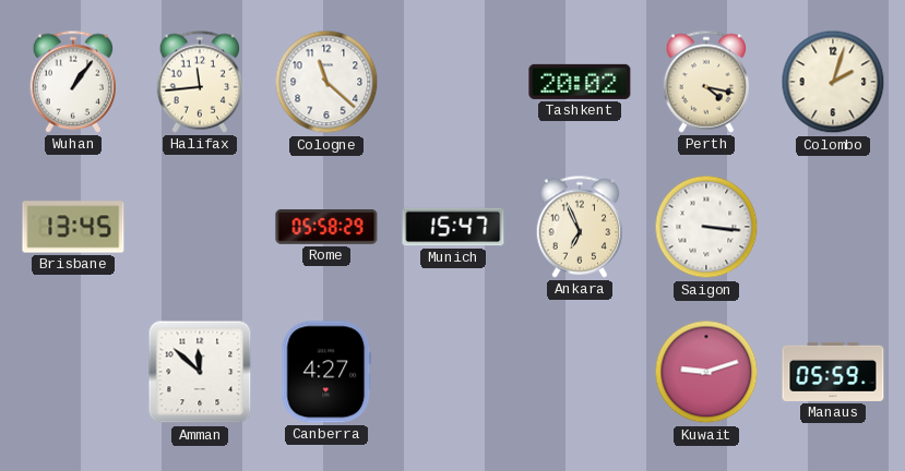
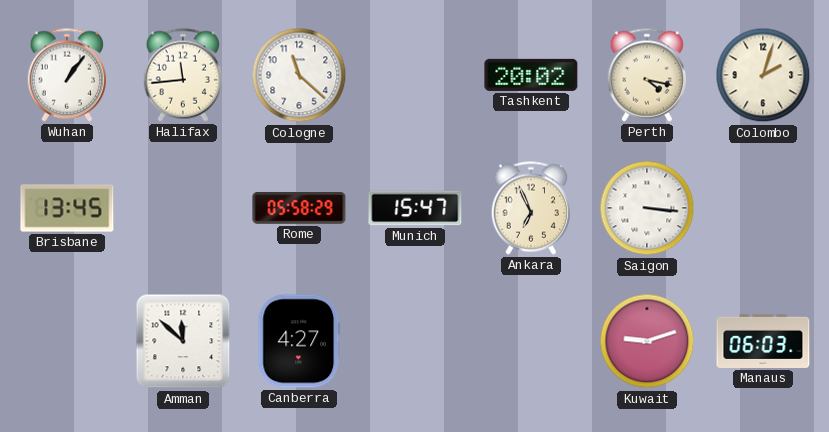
Manaus: 05:59 -> 06:03 (763, 341)
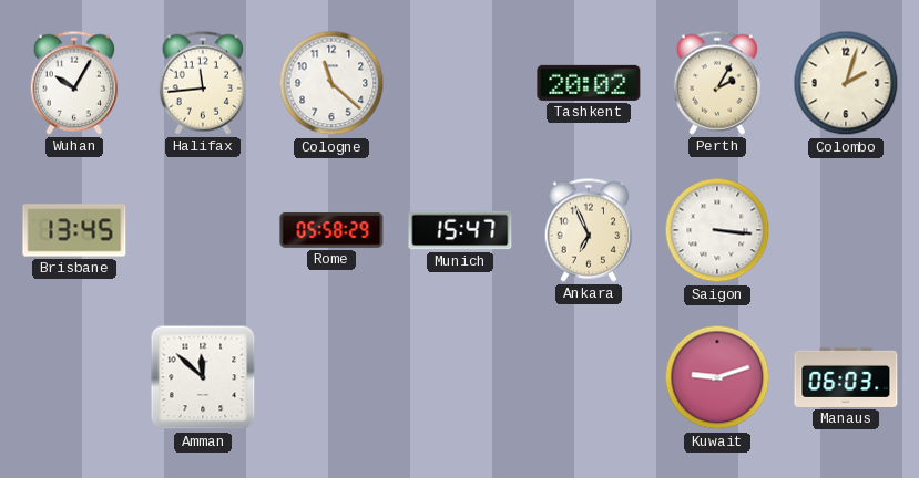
Wuhan: 1:06 -> 10:05 (74, 83)
Perth: 4:17 -> 2:05 (717, 83)
Canberra: 4:27 -> none (299, 341)
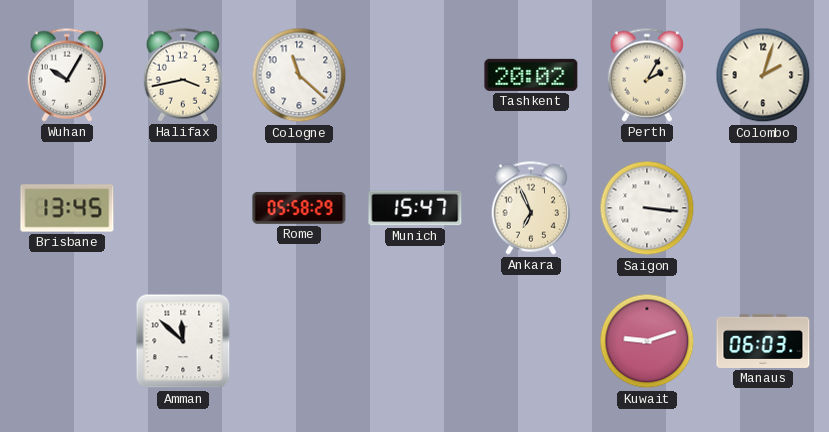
Halifax: 11:44 -> 3:43 (183, 75)
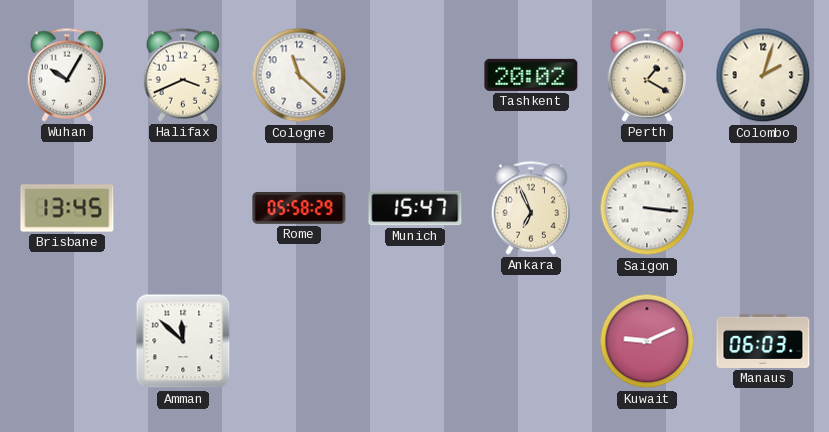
Halifax: 3:43 -> 3:41 (183, 75)
Perth: 2:05 -> 1:20 (647, 75)
Kuwait: 9:12 -> 9:11 (647, 341)
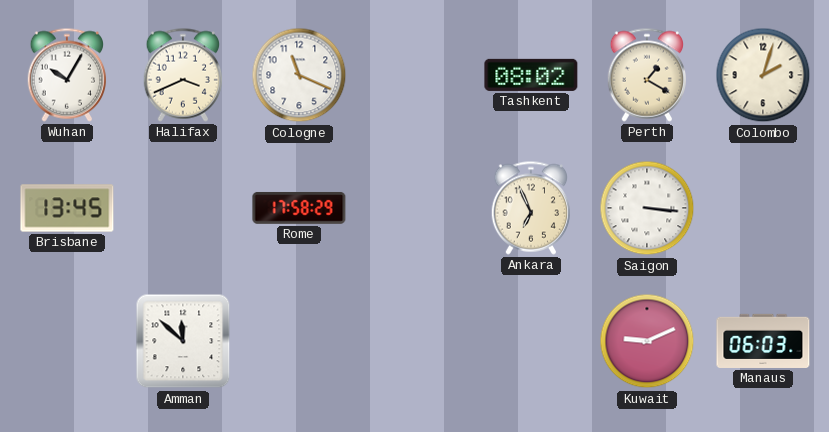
Cologne: 11:22 -> 11:19 (299, 75)
Tashkent: 20:02 -> 08:02 (531, 75)
Rome: 05:58 -> 17:58 (299, 208)
Munich: 15:47 -> none (415, 208)
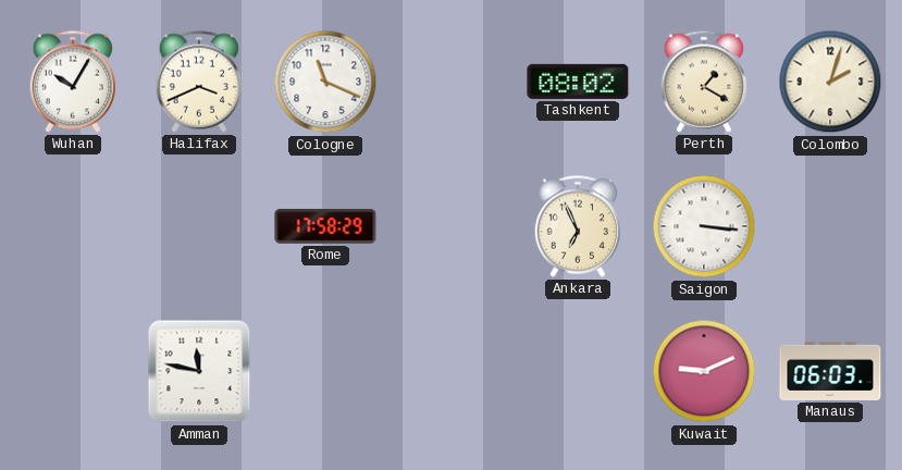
Brisbane: 13:45 -> none (67, 208)
Amman: 11:52 -> 11:47 (199, 371)
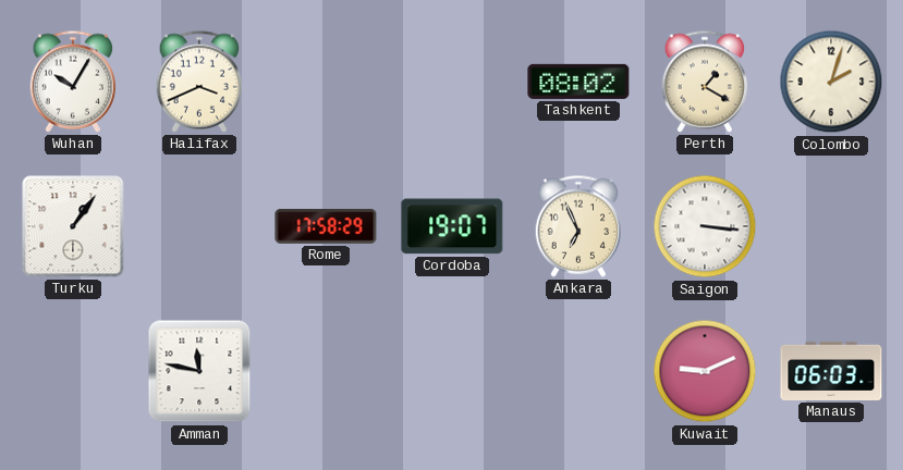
Cologne: 11:19 -> none (325, 82)
Turku: none -> 1:06 (73, 226)
Cordoba: none -> 19:07 (452, 226)
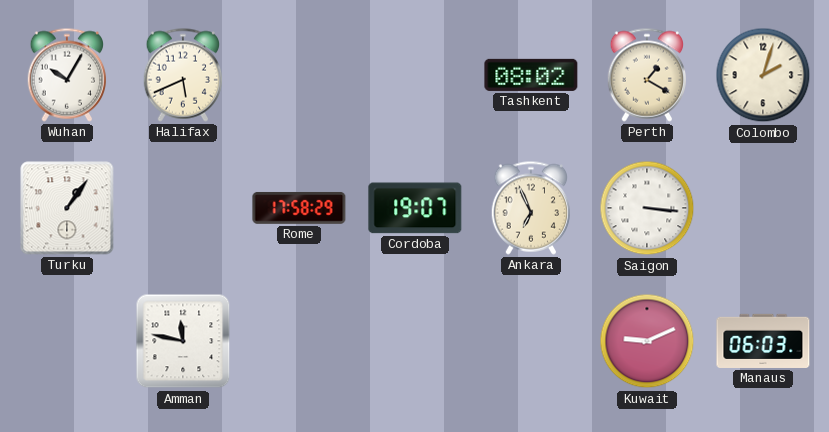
Halifax: 3:41 -> 5:41 (183, 75)
